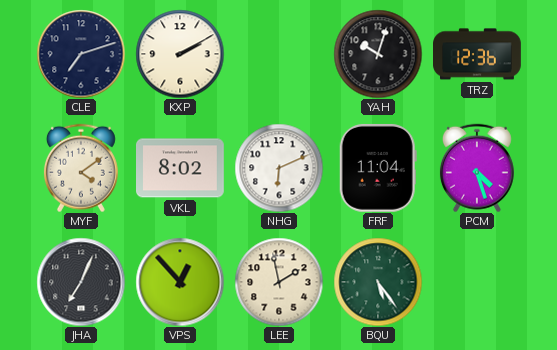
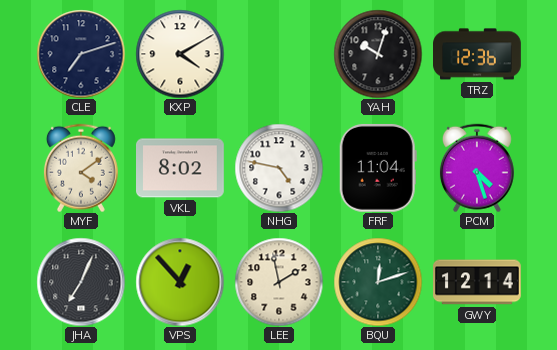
KXP: 2:10 -> 4:10 (180, 54)
NHG: 6:11 -> 4:47 (279, 168)
BQU: 5:24 -> 12:12 (378, 282)
GWY: none -> 12:14 (478, 282)
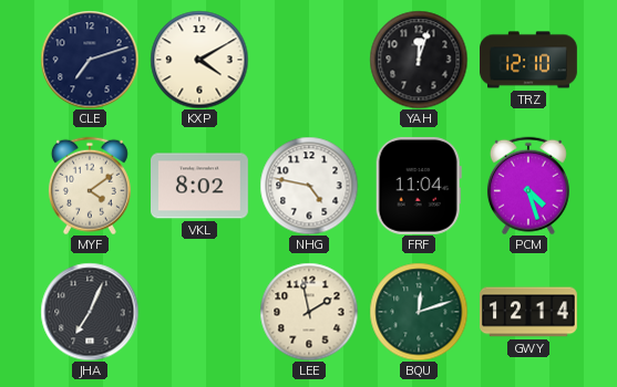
YAH: 10:03 -> 12:03 (419, 60)
TRZ: 12:36 -> 12:10 (529, 60)
VPS: 12:53 -> none (180, 282)
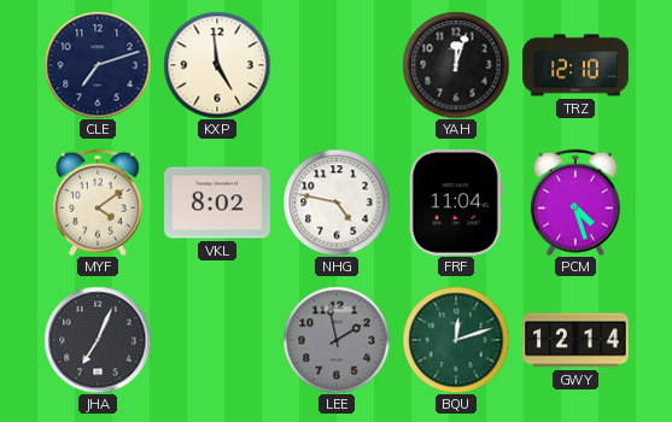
KXP: 4:10 -> 4:59 (217, 65)
LEE dial: cream -> grey (337, 340)
